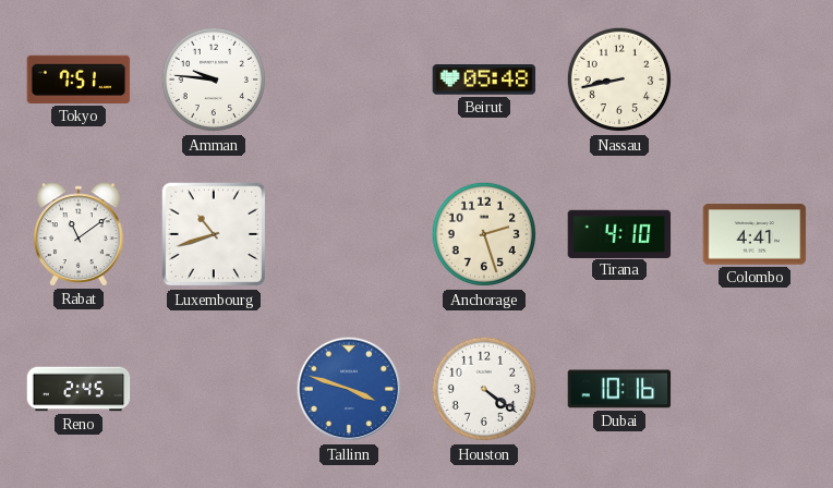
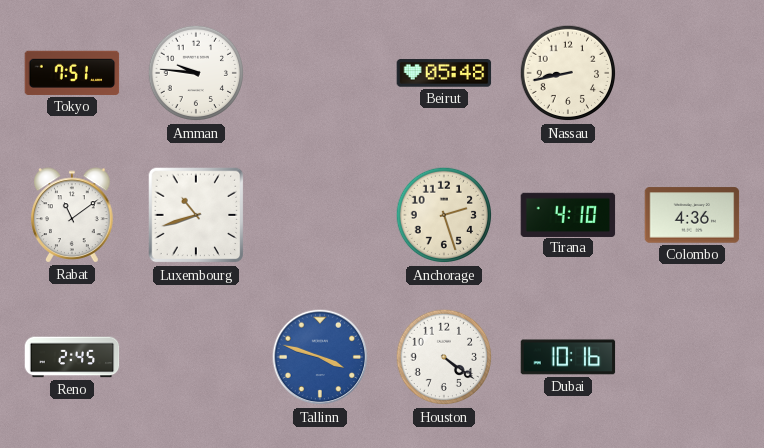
Colombo: 4:41 -> 4:36 (692, 215)
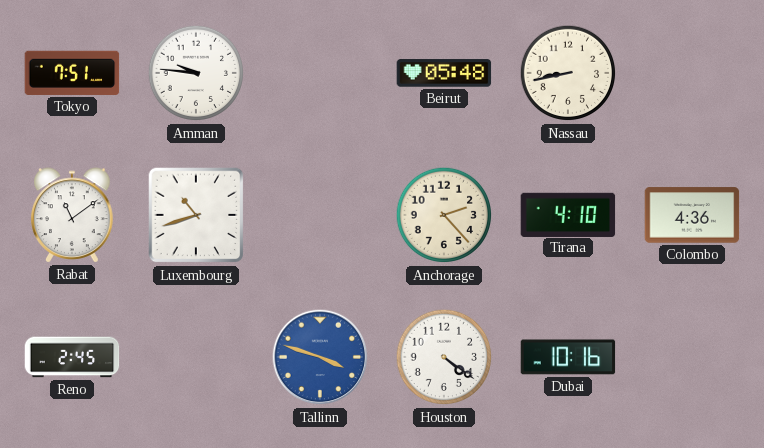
Anchorage: 2:27 -> 2:23 (444, 215)
